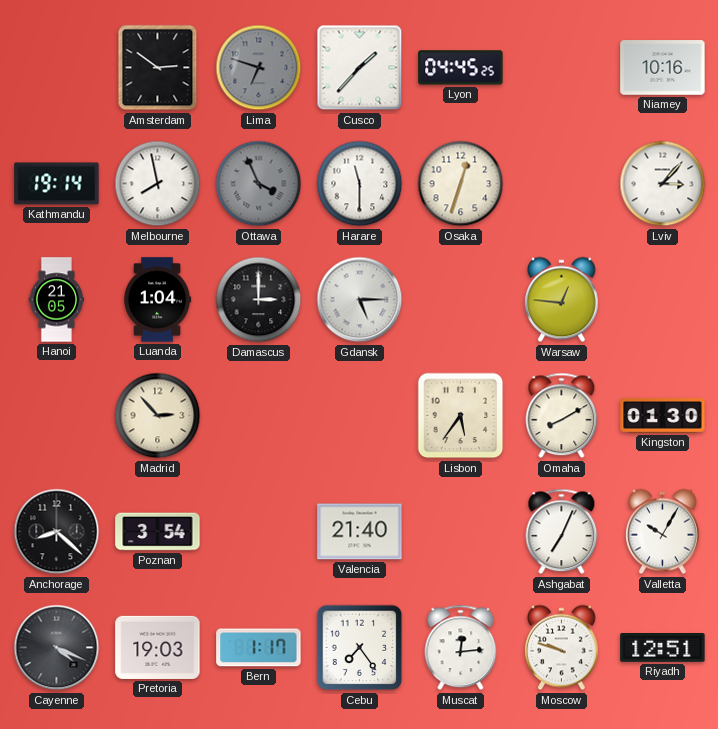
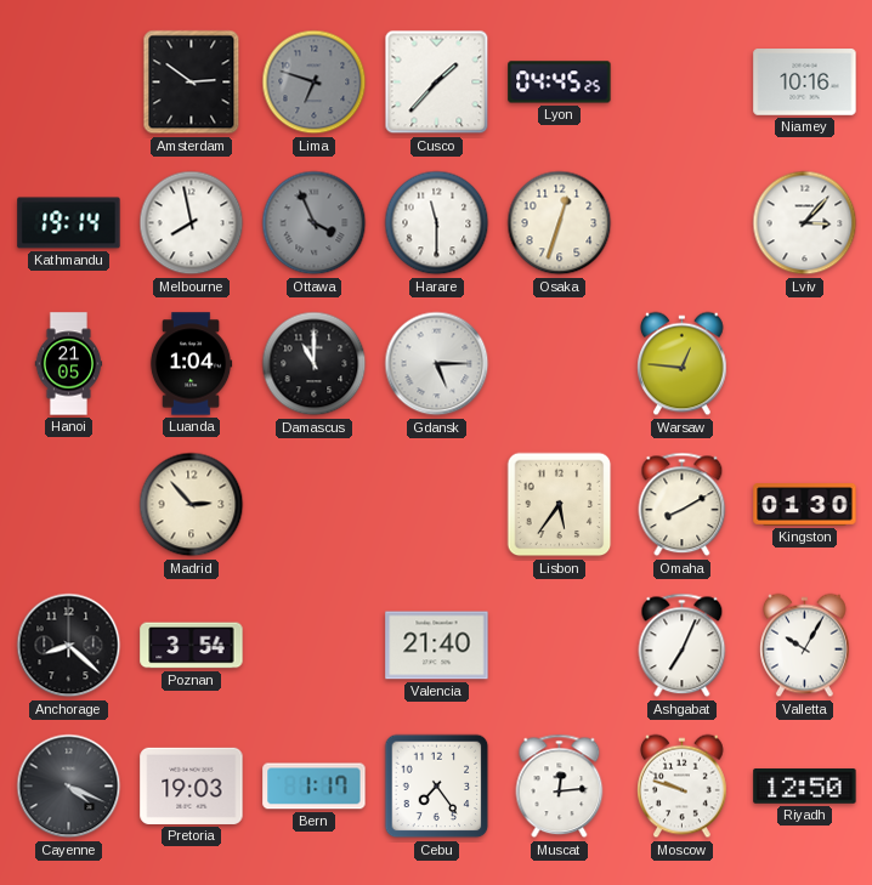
Damascus: 3:00 -> 11:00 (315, 364)
Riyadh: 12:51 -> 12:50 (805, 787)
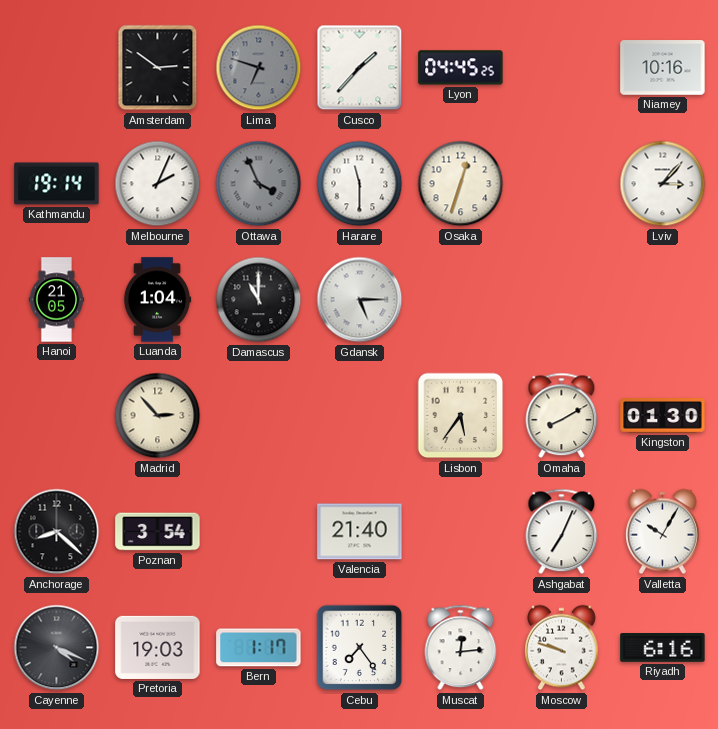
Melbourne: 7:58 -> 2:04 (158, 184)
Warsaw: 12:46 -> none (683, 364)
Riyadh: 12:50 -> 6:16 (663, 648)
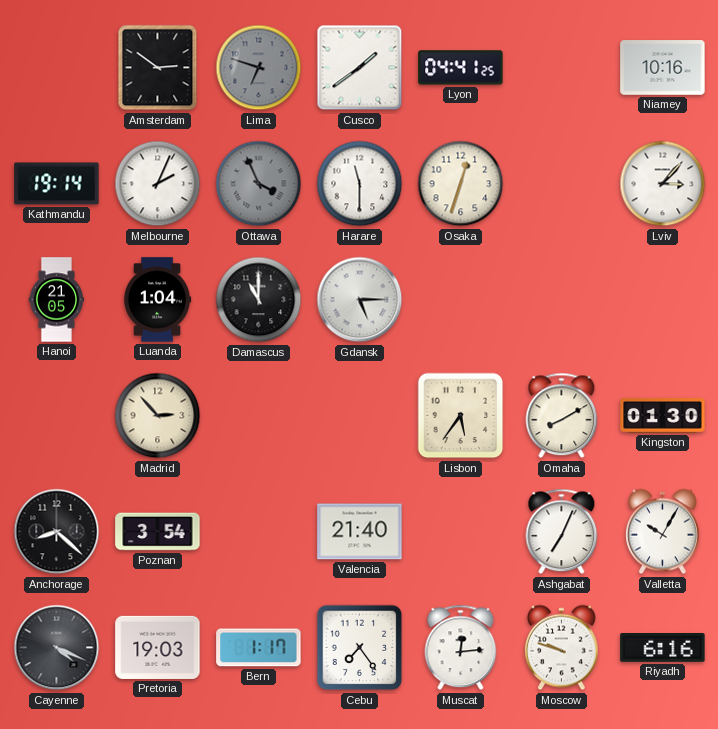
Cusco: 1:37 -> 1:39 (360, 68)
Lyon: 04:45 -> 04:41 (461, 68)
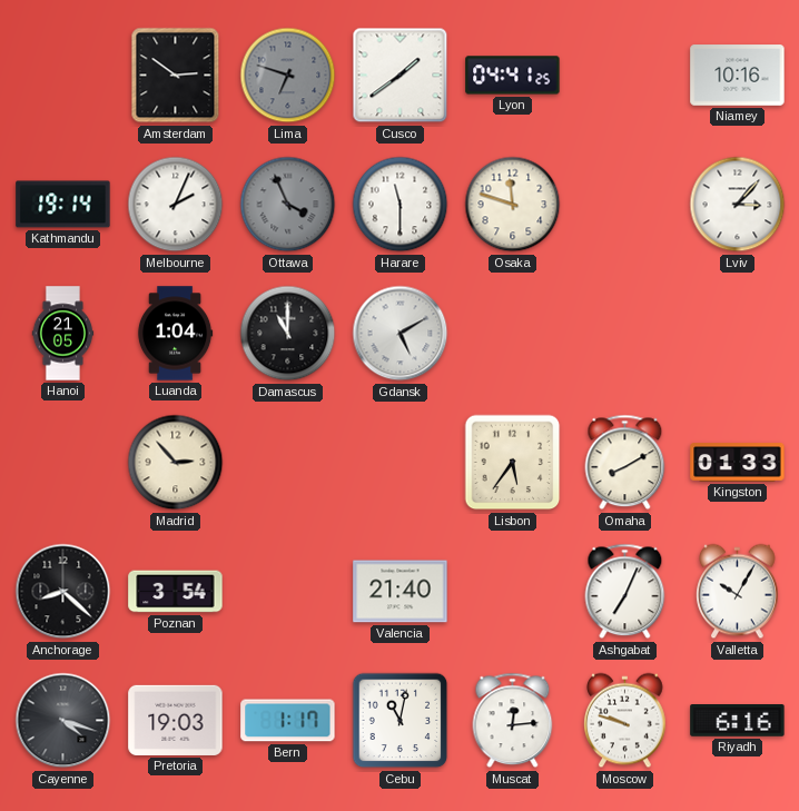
Osaka: 12:33 -> 11:48 (513, 205)
Gdansk: 5:15 -> 5:10 (401, 334)
Kingston: 01:30 -> 01:33 (738, 463)
Cayenne: 4:19 -> 4:18 (63, 721)
Cebu: 7:24 -> 11:02 (401, 721)
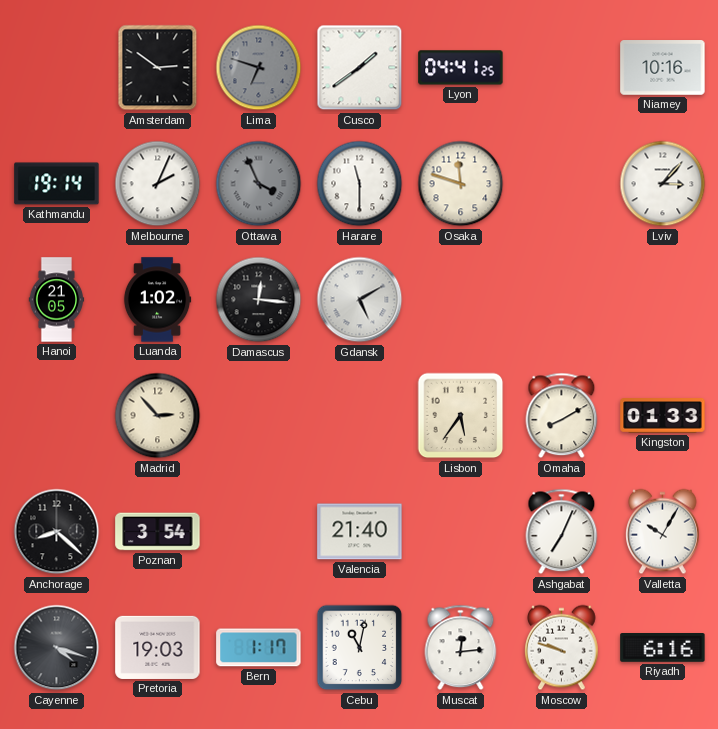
Luanda: 1:04 -> 1:02 (157, 300)
Damascus: 11:00 -> 12:16 (259, 300)
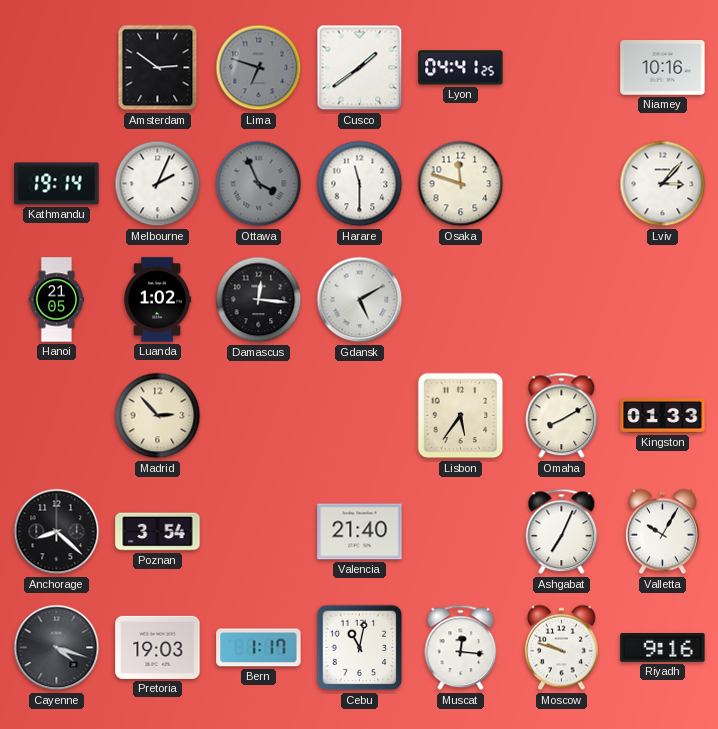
Muscat: 12:14 -> 12:16 (461, 648)
Riyadh: 6:16 -> 9:16 (663, 648)
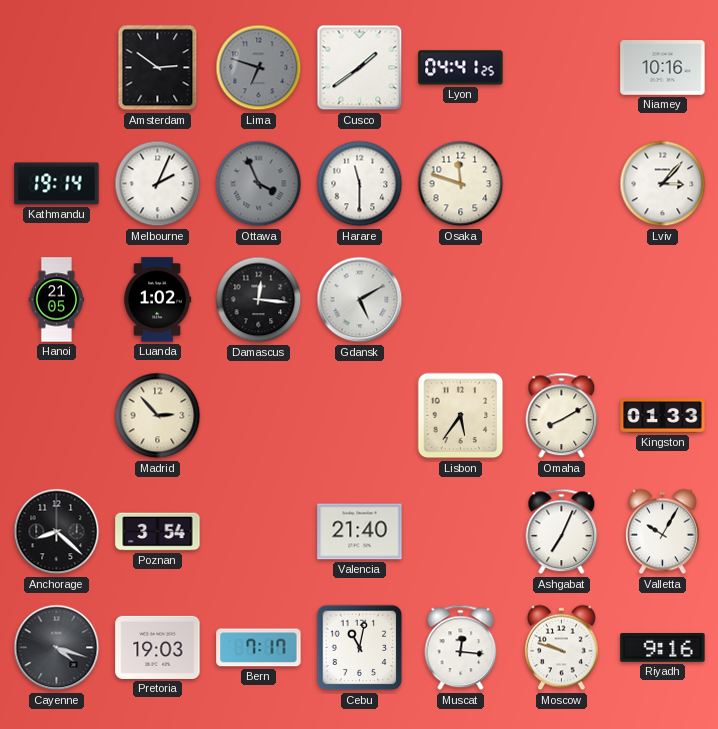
Bern: 1:17 -> 7:17 (259, 648)
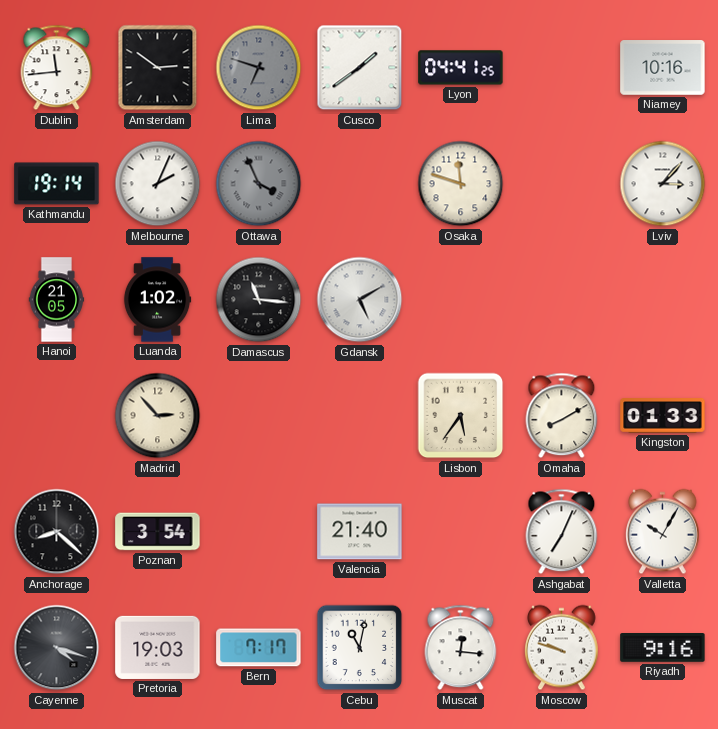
Dublin: none -> 11:44 (57, 68)
Harare: 11:30 -> none (360, 184)
Damascus: 12:16 -> 11:16 (259, 300)
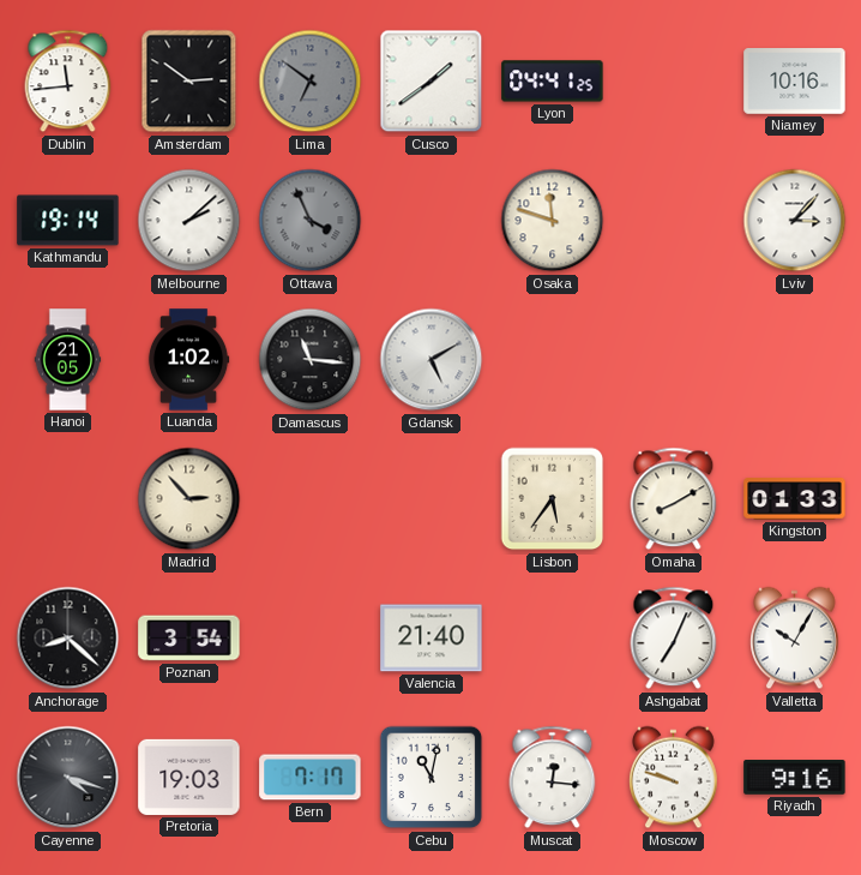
Lima: 6:48 -> 6:51 (311, 82)
Melbourne: 2:04 -> 2:08 (189, 221)
